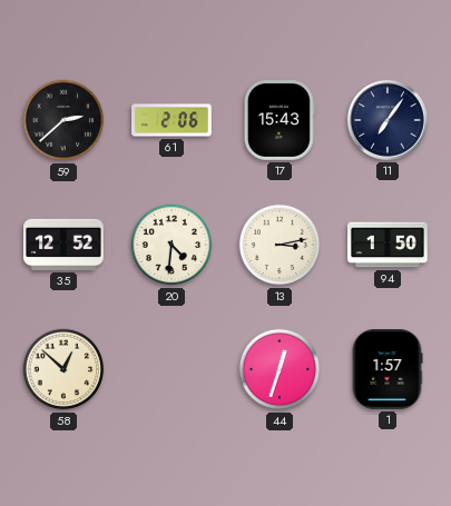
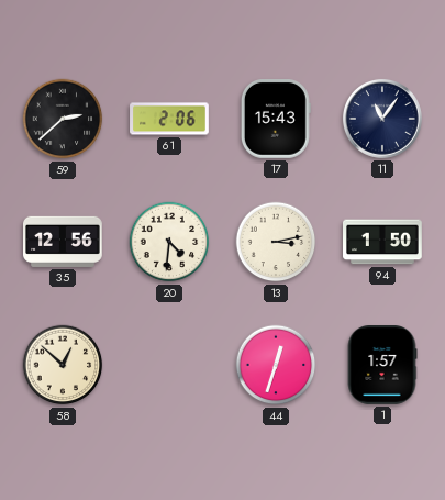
11: 7:06 -> 11:06 (382, 119)
35: 12:52 -> 12:56 (64, 242)
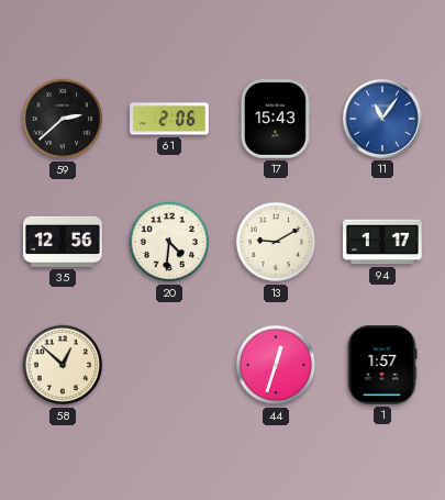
11 dial: navy -> blue (382, 119)
13: 3:13 -> 9:10 (276, 242)
94: 1:50 -> 1:17 (383, 242)
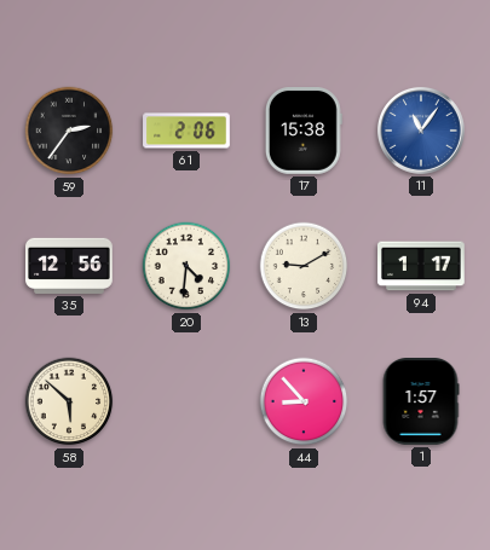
59: 2:38 -> 2:36 (69, 131)
17: 15:43 -> 15:38 (304, 132)
58: 12:52 -> 5:52 (69, 401)
44: 12:33 -> 8:53 (304, 401)
